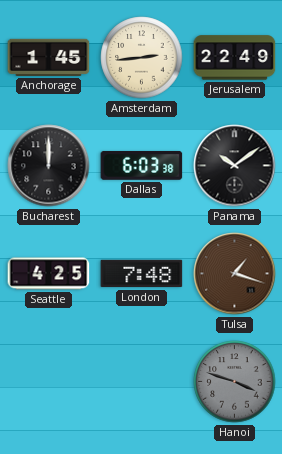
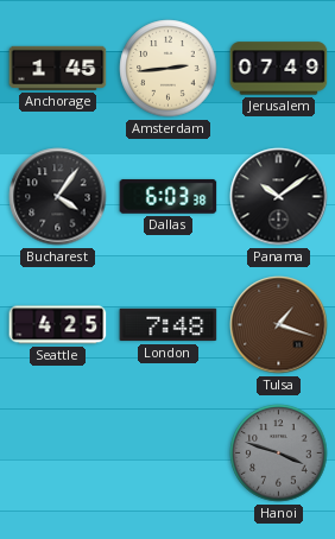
Jerusalem: 22:49 -> 07:49 (279, 69)
Bucharest: 12:00 -> 4:06 (58, 197)
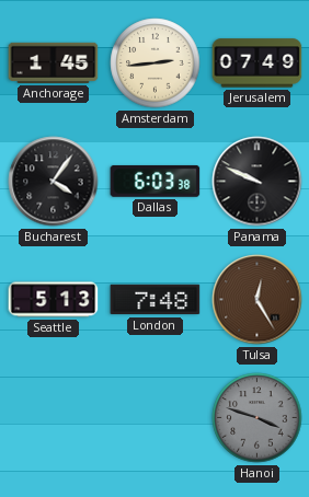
Panama: 10:09 -> 9:49 (257, 182)
Seattle: 4:25 -> 5:13 (54, 300)
Tulsa: 1:18 -> 12:25 (257, 300)
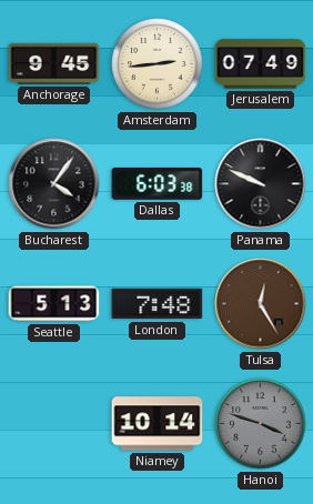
Anchorage: 1:45 -> 9:45 (54, 63)
Niamey: none -> 10:14 (158, 424)
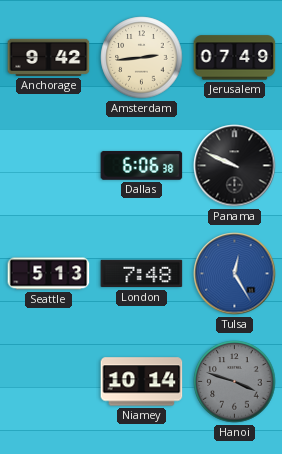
Anchorage: 9:45 -> 9:42 (49, 57)
Bucharest: 4:06 -> none (54, 184)
Dallas: 6:03 -> 6:06 (142, 166)
Tulsa dial: brown -> blue (235, 274)
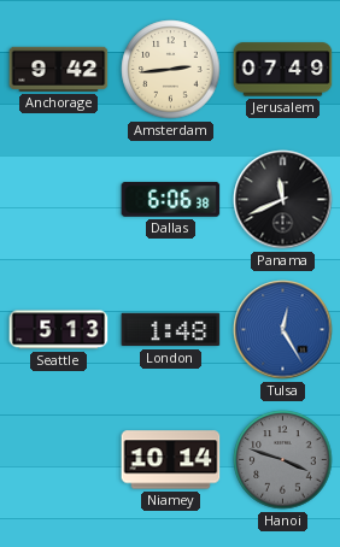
Panama: 9:49 -> 11:41 (283, 200)
London: 7:48 -> 1:48 (171, 330)
